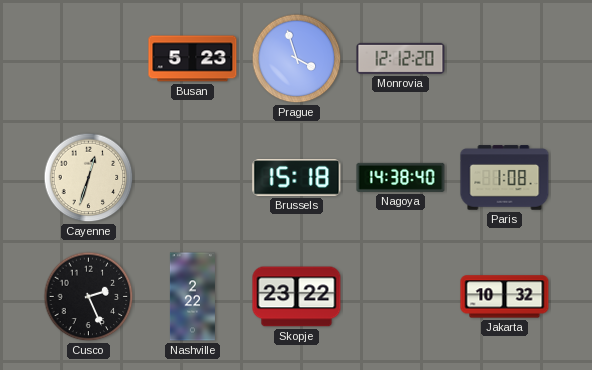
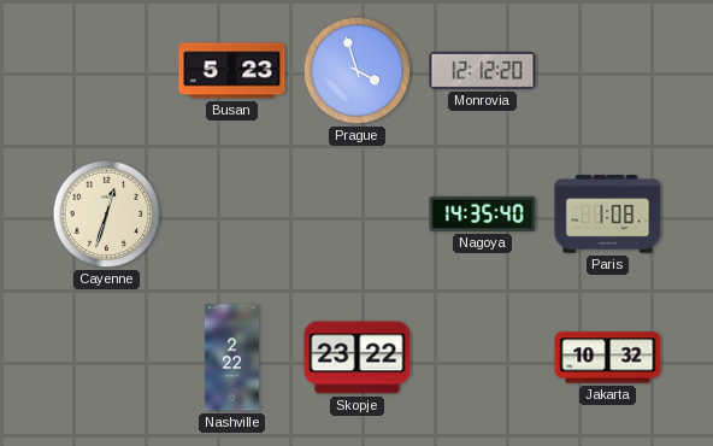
Brussels: 15:18 -> none (297, 178)
Nagoya: 14:38 -> 14:35 (483, 213)
Cusco: 2:26 -> none (89, 297)
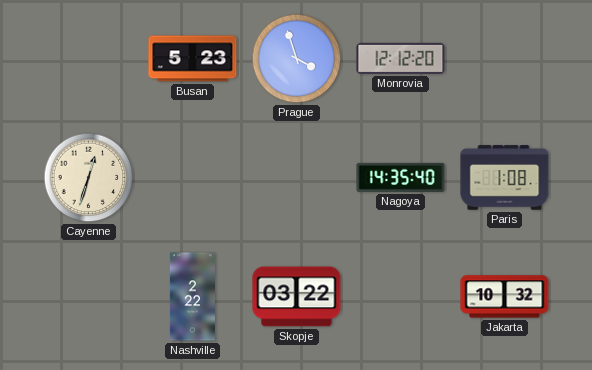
Skopje: 23:22 -> 03:22 (297, 297)
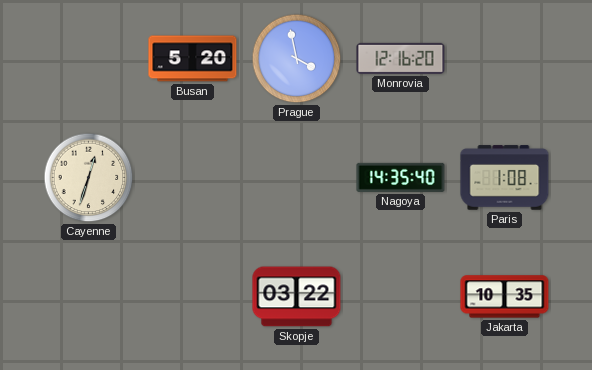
Busan: 5:23 -> 5:20 (193, 59)
Prague: 3:57 -> 3:58 (297, 59)
Monrovia: 12:12 -> 12:16 (401, 58)
Nashville: 2:22 -> none (192, 297)
Jakarta: 10:32 -> 10:35 (505, 297)
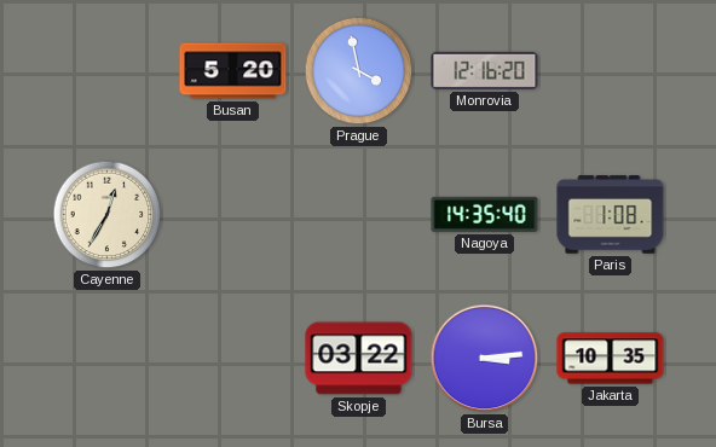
Cayenne: 12:33 -> 12:35 (108, 215)
Bursa: none -> 3:14 (485, 359)
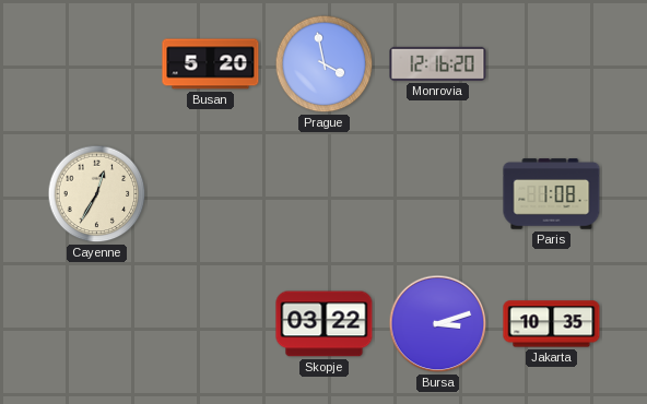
Nagoya: 14:35 -> none (485, 214)
Bursa: 3:14 -> 3:12 (438, 324)
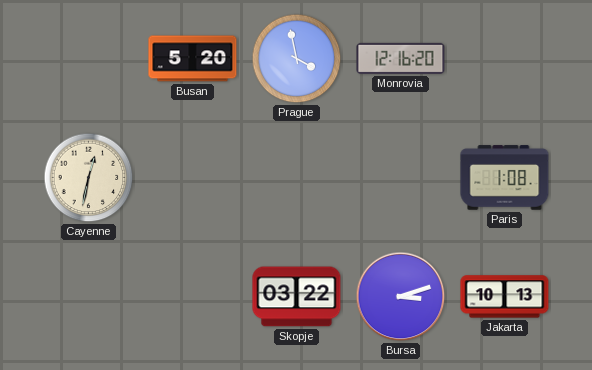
Cayenne: 12:35 -> 12:32 (89, 178)
Jakarta: 10:35 -> 10:13 (505, 297)
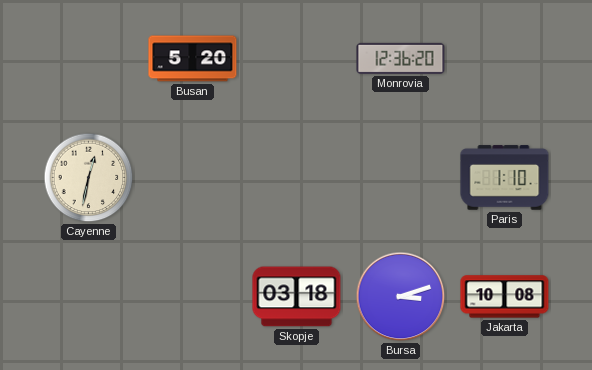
Prague: 3:58 -> none (297, 59)
Monrovia: 12:16 -> 12:36 (401, 58)
Paris: 1:08 -> 1:10 (505, 178)
Skopje: 03:22 -> 03:18 (297, 297)
Jakarta: 10:13 -> 10:08 (505, 297)
